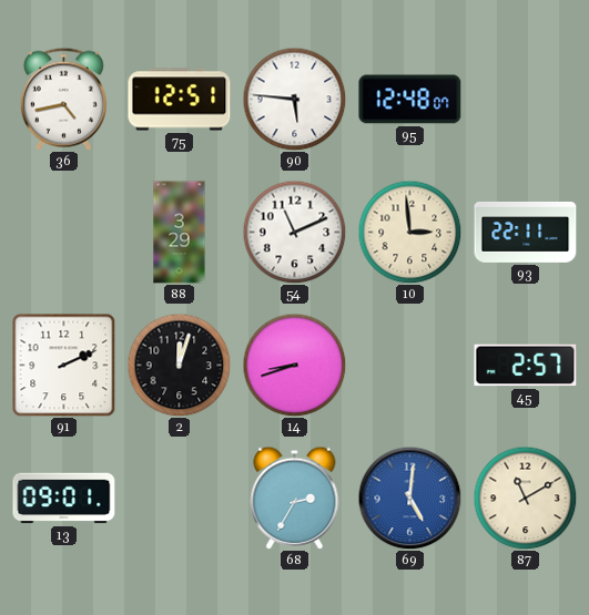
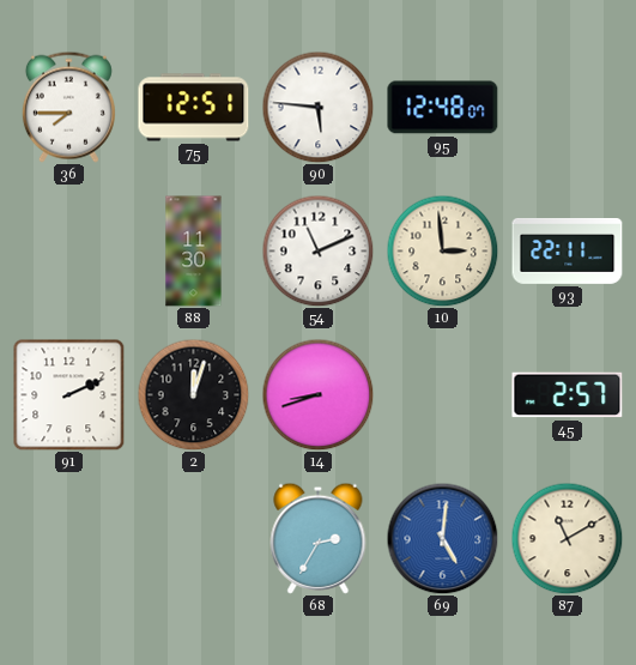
36: 4:43 -> 7:45 (68, 107)
88: 3:29 -> 11:30 (194, 252)
13: 09:01 -> none (64, 499)
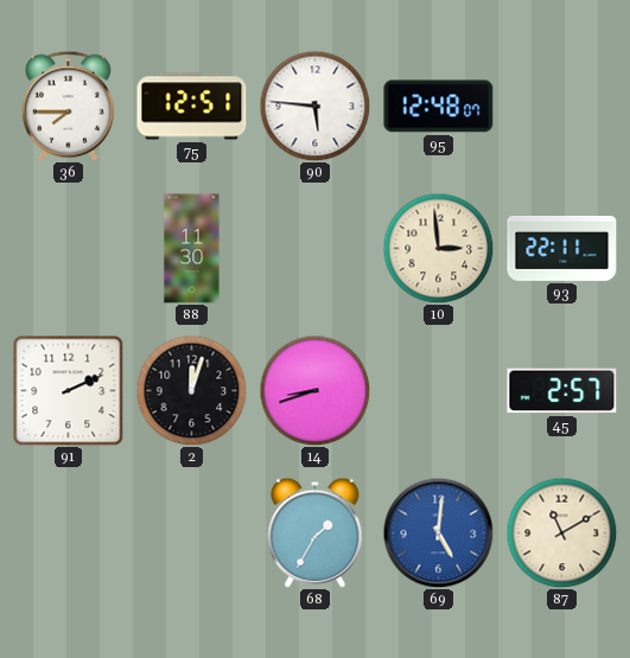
54: 11:11 -> none (317, 250)
68: 2:35 -> 1:35 (316, 532)
